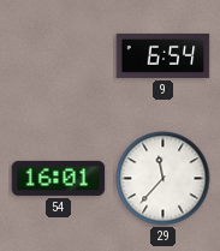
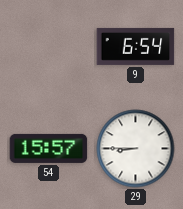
54: 16:01 -> 15:57 (49, 148)
29: 11:37 -> 8:45 (136, 149)
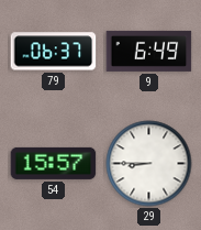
79: none -> 06:37 (54, 52)
9: 6:54 -> 6:49 (149, 51)
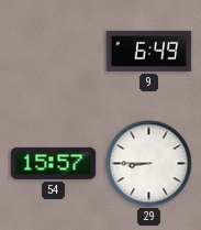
79: 06:37 -> none (54, 52)
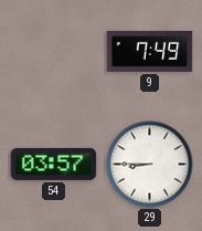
9: 6:49 -> 7:49 (150, 51)
54: 15:57 -> 03:57 (54, 164)
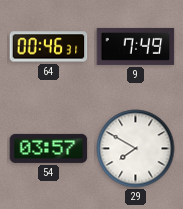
64: none -> 00:46 (49, 47)
29: 8:45 -> 7:50 (136, 149)
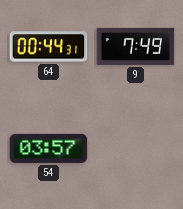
64: 00:46 -> 00:44 (49, 47)
29: 7:50 -> none (136, 149)
